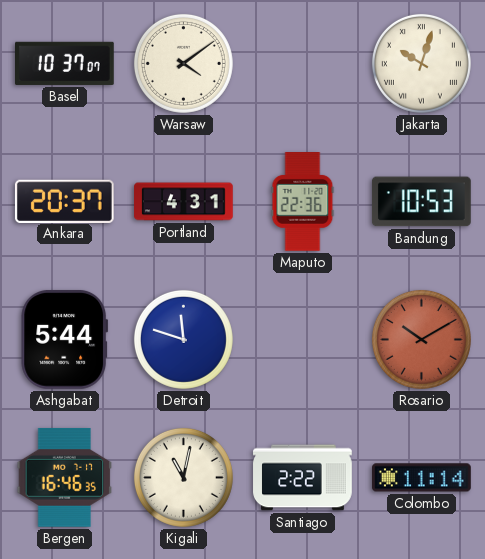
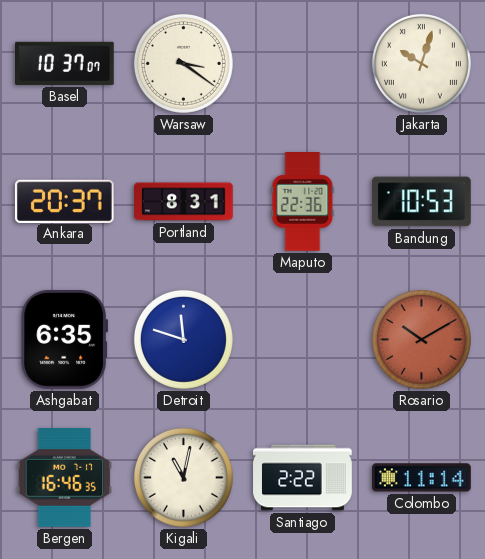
Warsaw: 4:09 -> 3:21 (183, 63)
Portland: 4:31 -> 8:31 (184, 202)
Ashgabat: 5:44 -> 6:35 (65, 339)
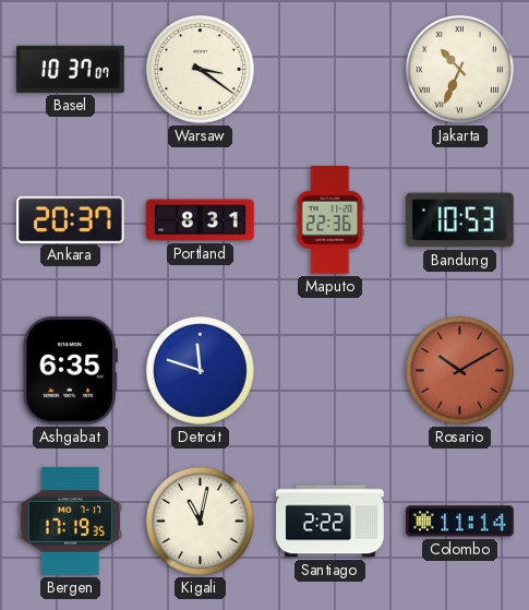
Jakarta: 10:03 -> 10:34 (459, 69)
Bergen: 16:46 -> 17:19 (71, 521)
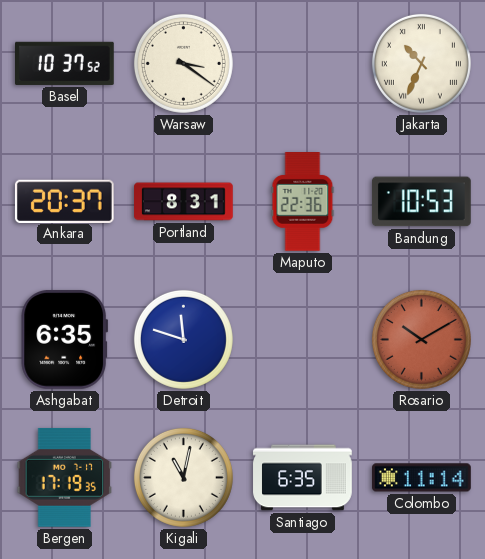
Basel: 10:37:07 -> 10:37:52 (65, 63)
Santiago: 2:22 -> 6:35 (303, 478)
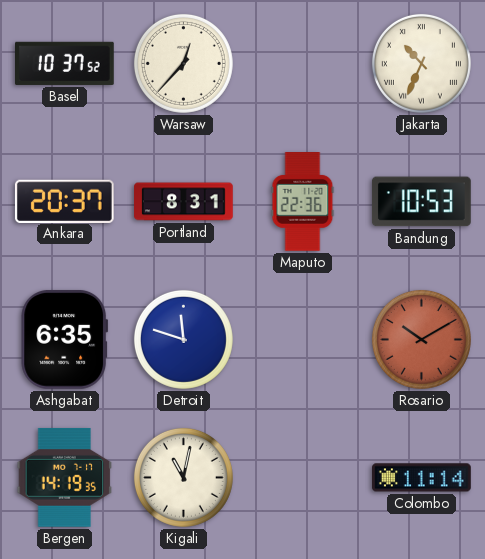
Warsaw: 3:21 -> 12:37 (183, 63)
Bergen: 17:19 -> 14:19 (65, 477)
Santiago: 6:35 -> none (303, 478)
